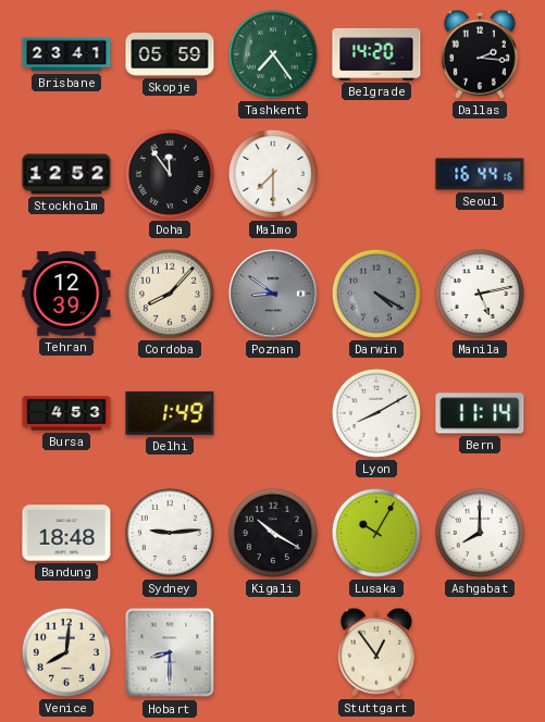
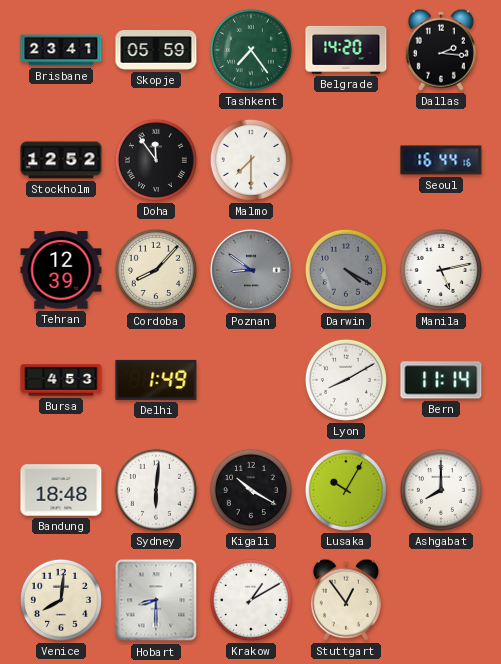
Sydney: 9:14 -> 6:01 (156, 490)
Krakow: none -> 1:10 (251, 600)
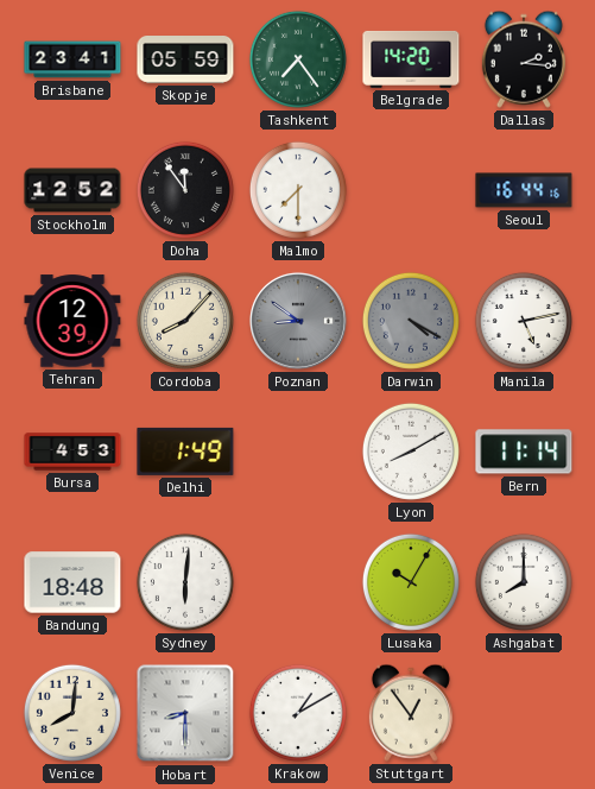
Kigali: 10:20 -> none (251, 490)
